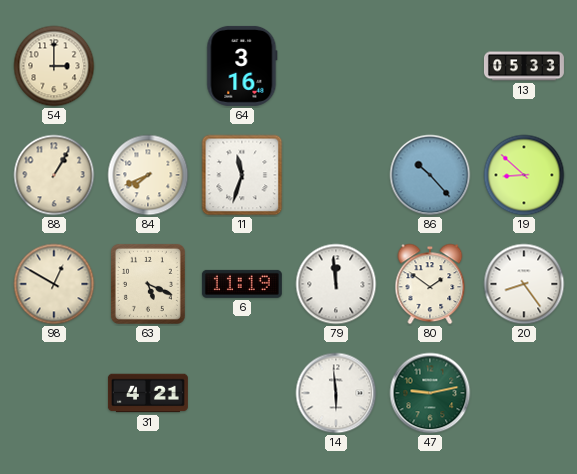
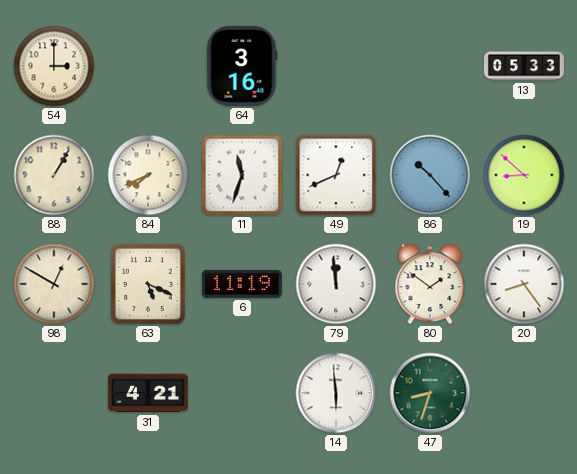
49: none -> 12:41 (336, 175)
47: 9:13 -> 8:33 (430, 393)
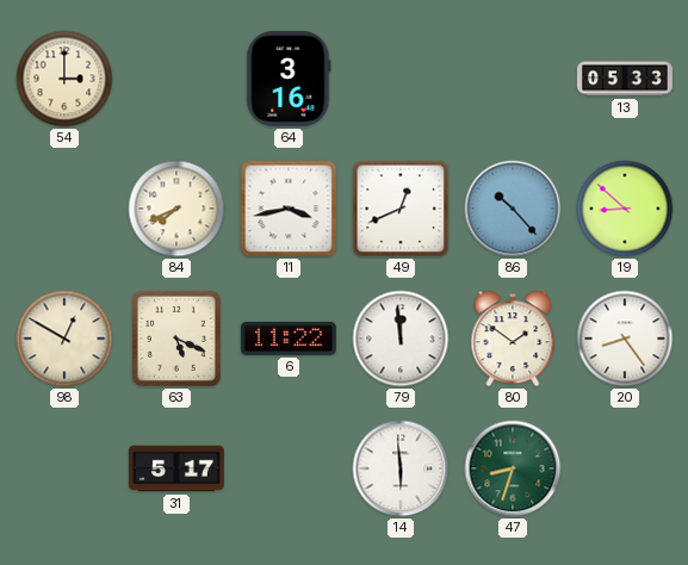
88: 1:05 -> none (54, 175)
11: 11:33 -> 3:43 (289, 209)
6: 11:19 -> 11:22 (289, 339)
31: 4:21 -> 5:17 (176, 468)
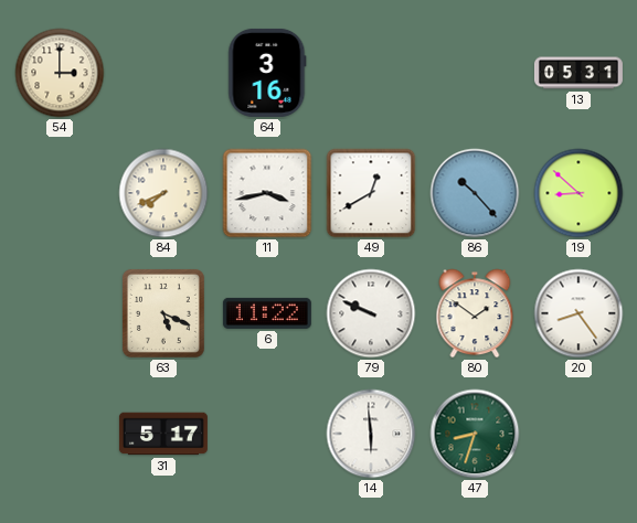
13: 05:33 -> 05:31 (578, 73)
49: 12:41 -> 12:40 (371, 193)
98: 12:50 -> none (64, 339)
79: 11:59 -> 9:49 (371, 313)
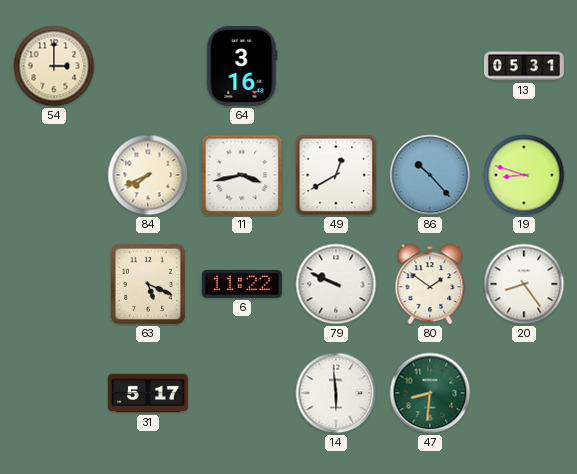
19: 8:52 -> 8:48 (524, 175)
47: 8:33 -> 8:31 (430, 393)
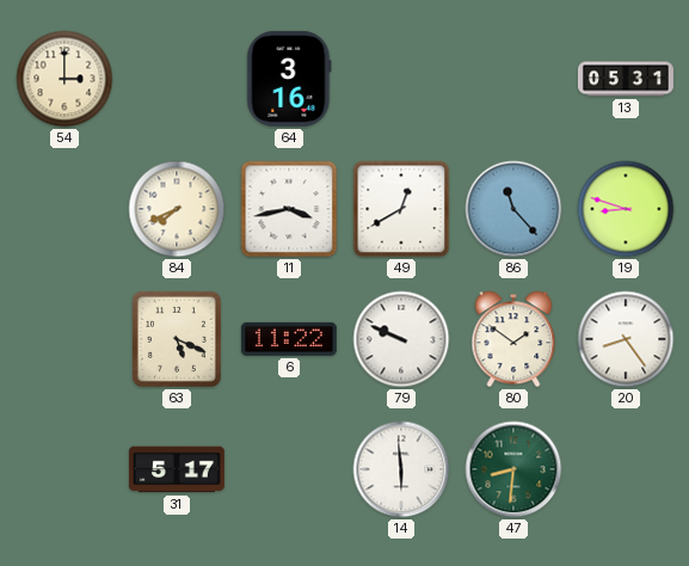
86: 10:23 -> 11:23 (513, 209)
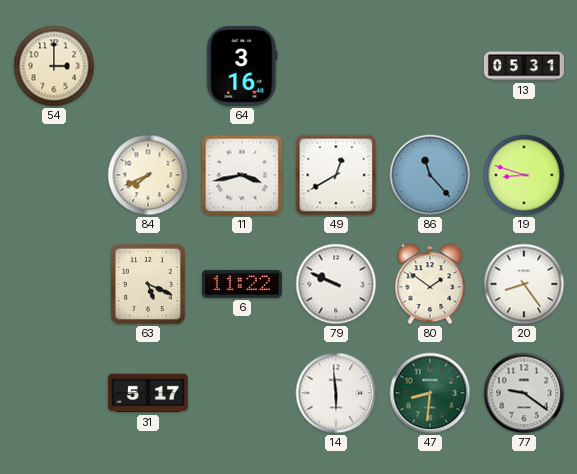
77: none -> 9:21 (524, 393)
